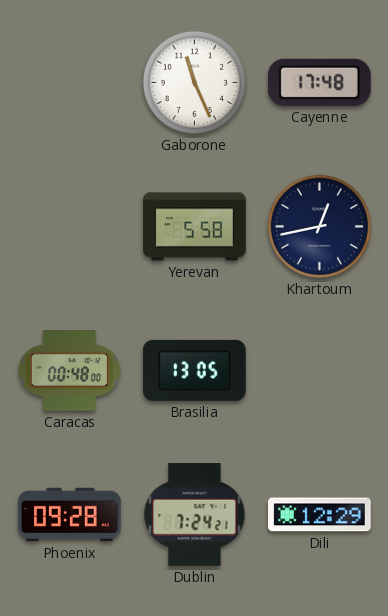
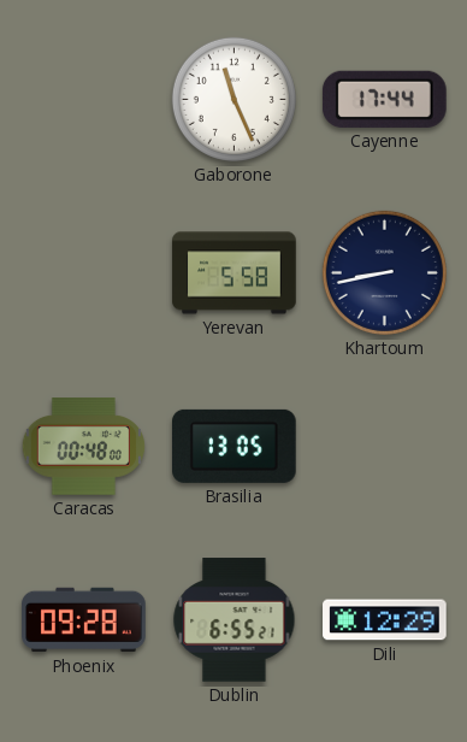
Cayenne: 17:48 -> 17:44 (384, 99)
Khartoum: 12:43 -> 8:43 (384, 272)
Dublin: 7:24 -> 6:55 (235, 620)
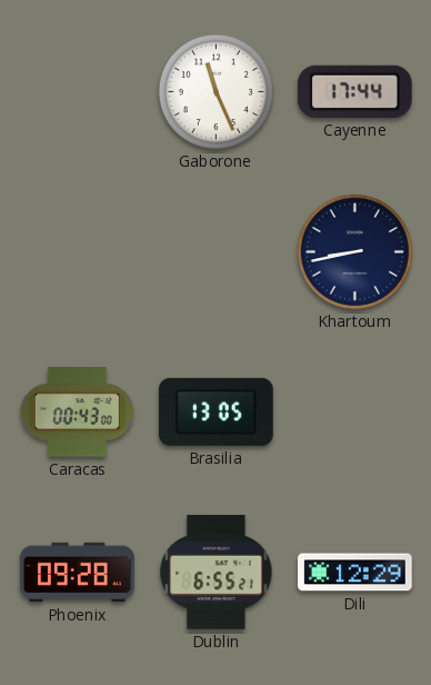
Yerevan: 5:58 -> none (235, 273)
Caracas: 00:48 -> 00:43 (77, 413)
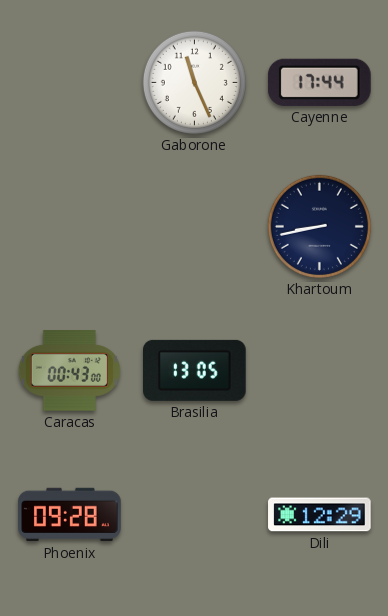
Dublin: 6:55 -> none (217, 573)
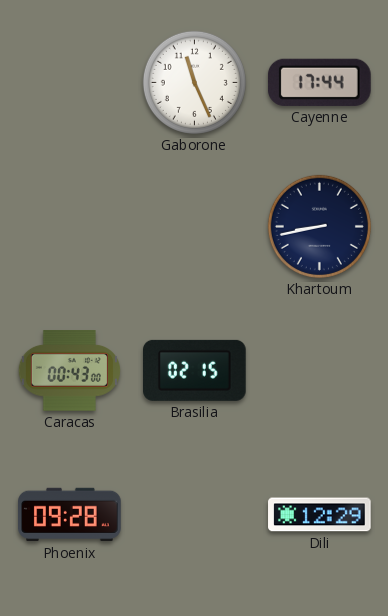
Brasilia: 13:05 -> 02:15 (195, 370)
